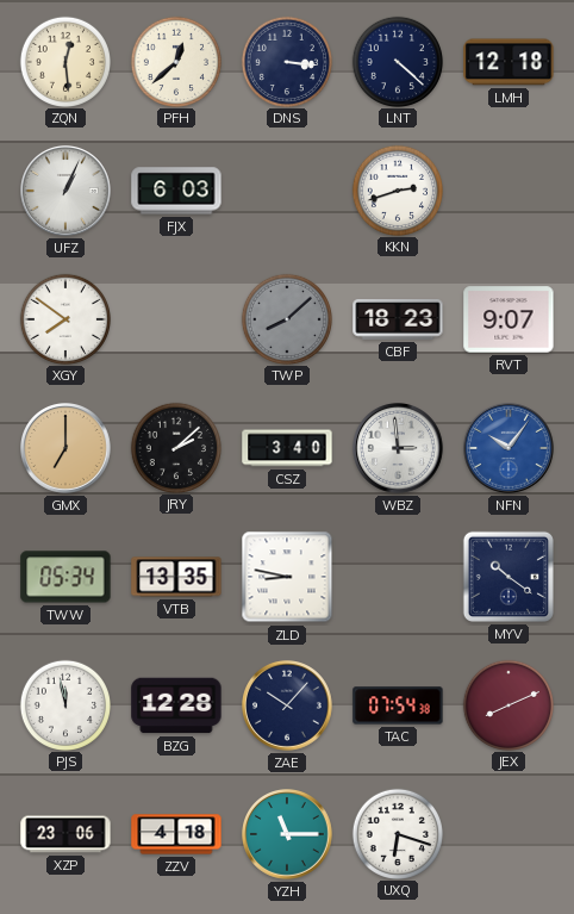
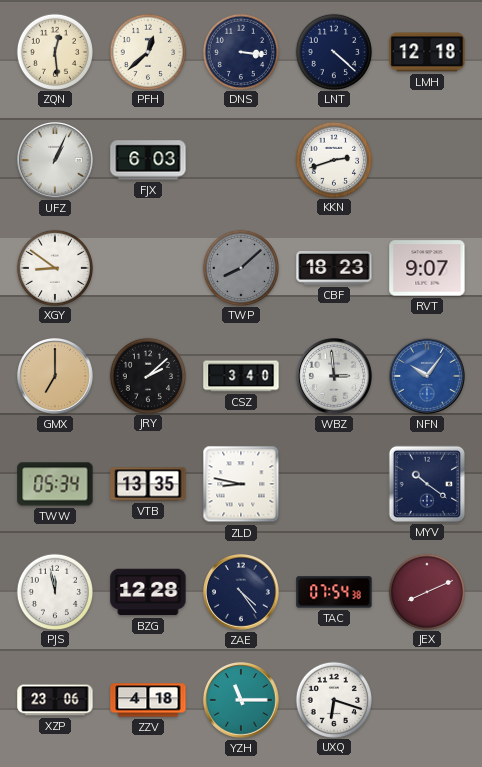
XGY: 7:51 -> 8:51 (54, 267)
ZAE: 10:07 -> 4:24 (242, 593)
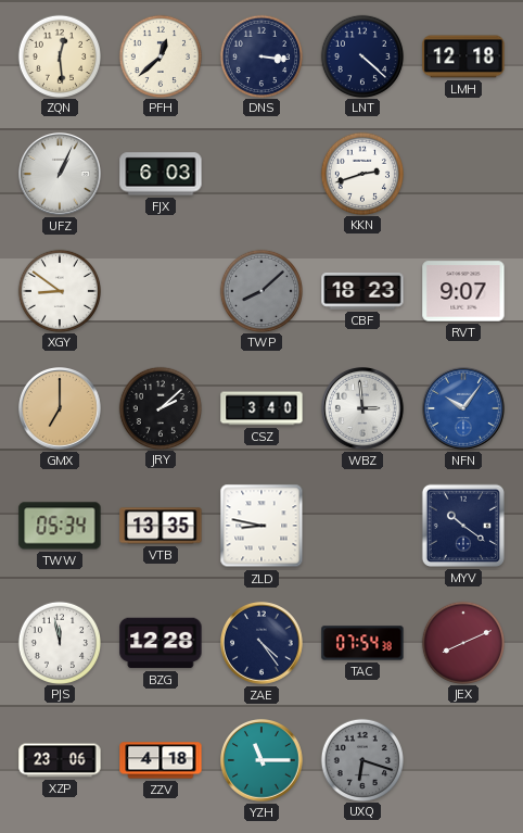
UXQ dial: white -> grey (361, 759)
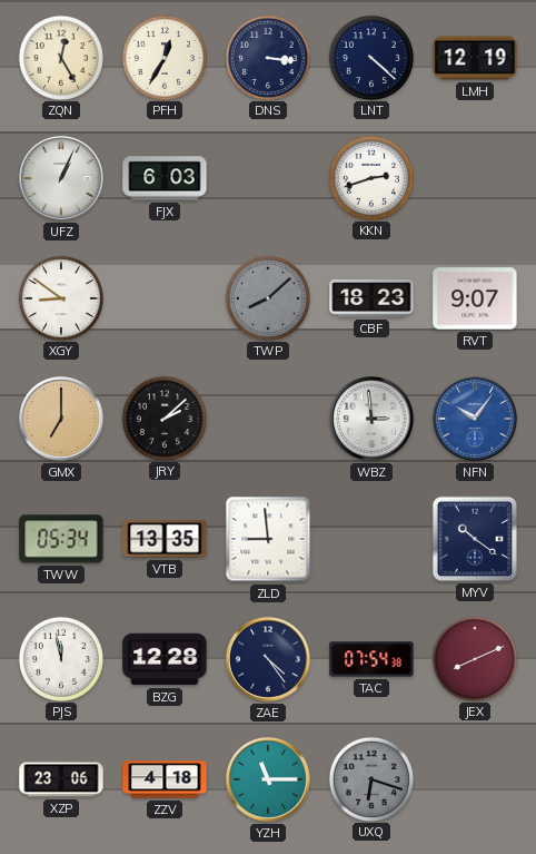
ZQN: 12:29 -> 12:25 (60, 57)
PFH: 12:38 -> 12:35 (163, 57)
LMH: 12:18 -> 12:19 (475, 58)
CSZ: 3:40 -> none (261, 408)
ZLD: 8:47 -> 8:59 (268, 539)
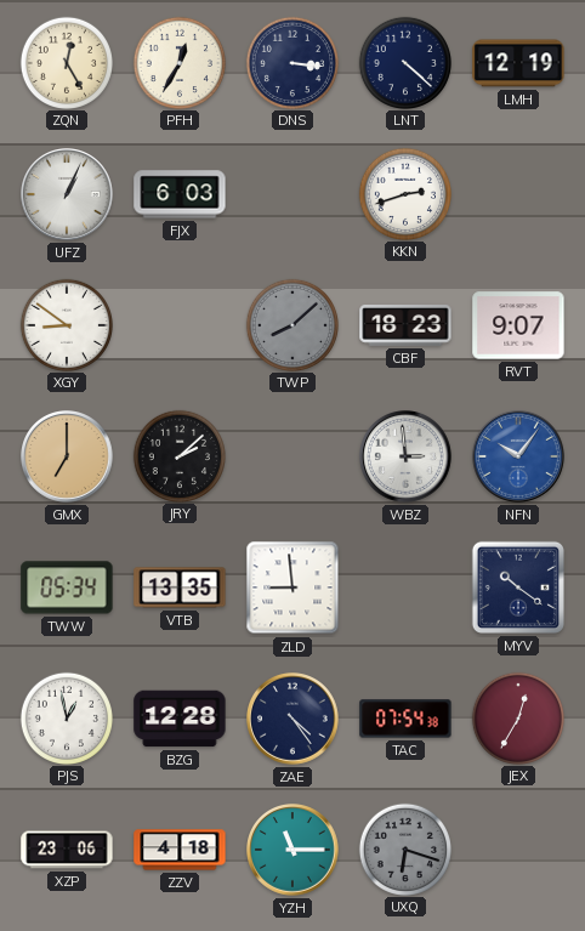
PJS: 11:58 -> 12:58 (66, 717)
JEX: 8:11 -> 12:35 (517, 717)
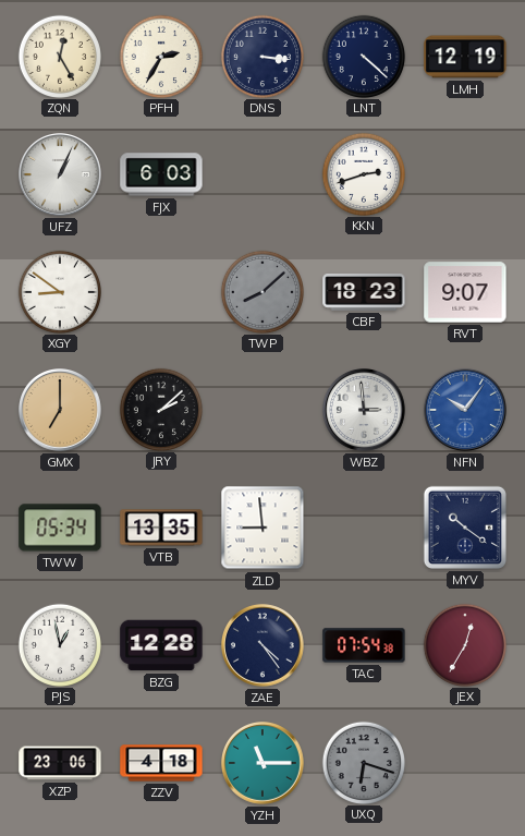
PFH: 12:35 -> 2:35 (160, 56)
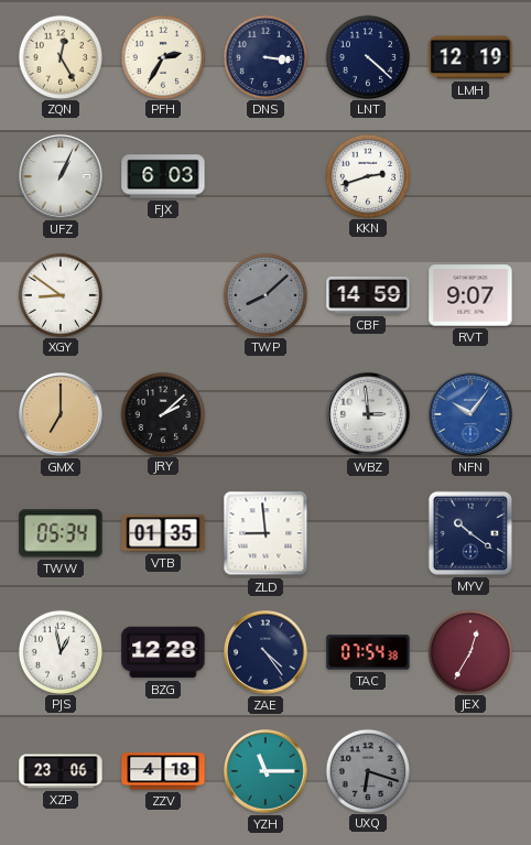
CBF: 18:23 -> 14:59 (368, 296)
VTB: 13:35 -> 01:35 (163, 533)
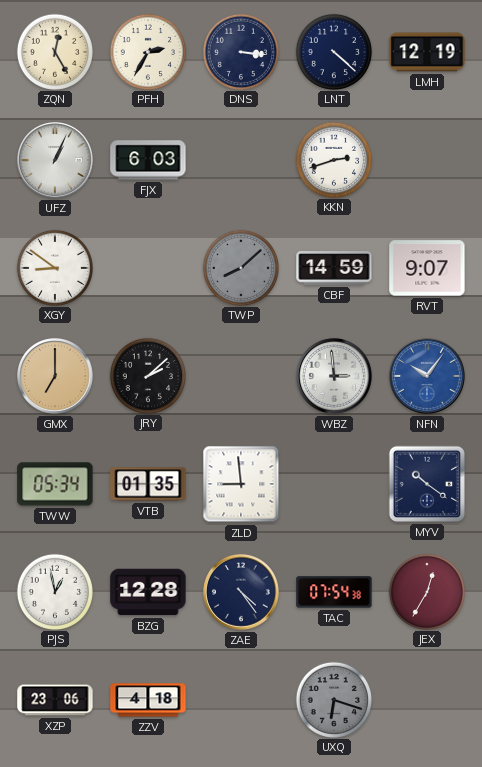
YZH: 11:15 -> none (267, 772)
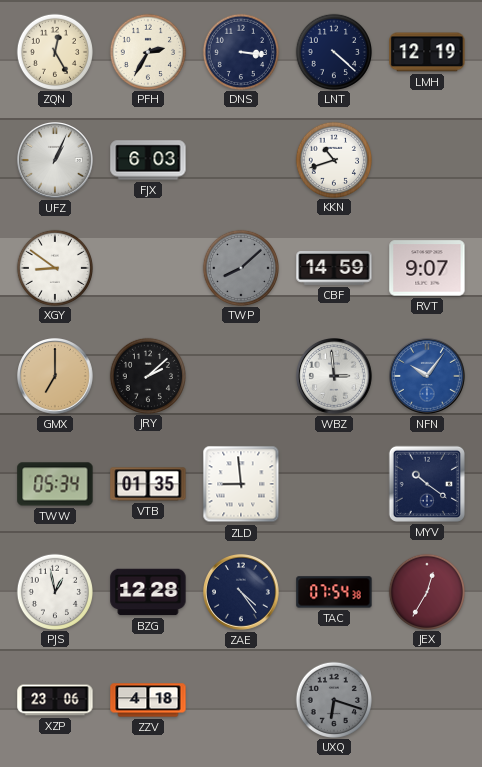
KKN: 2:42 -> 10:42 (333, 159)
